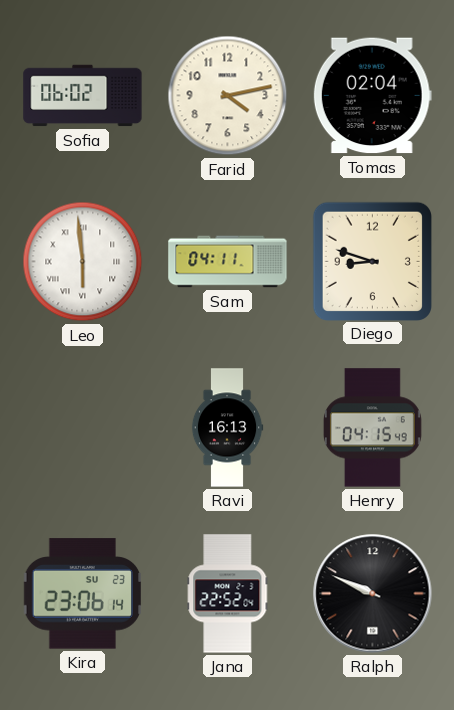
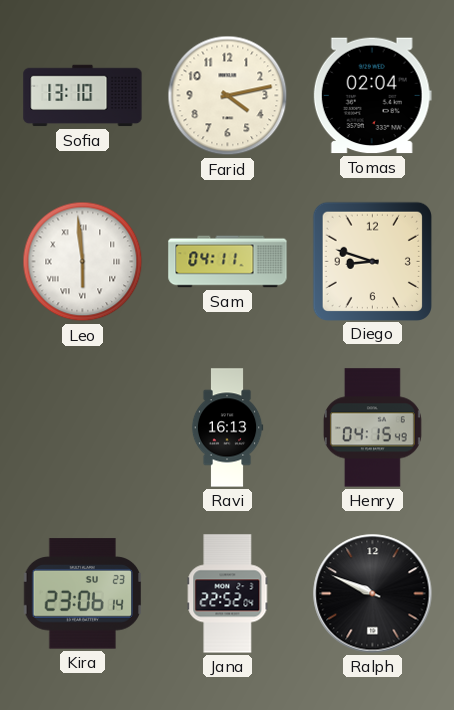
Sofia: 06:02 -> 13:10 (83, 96)
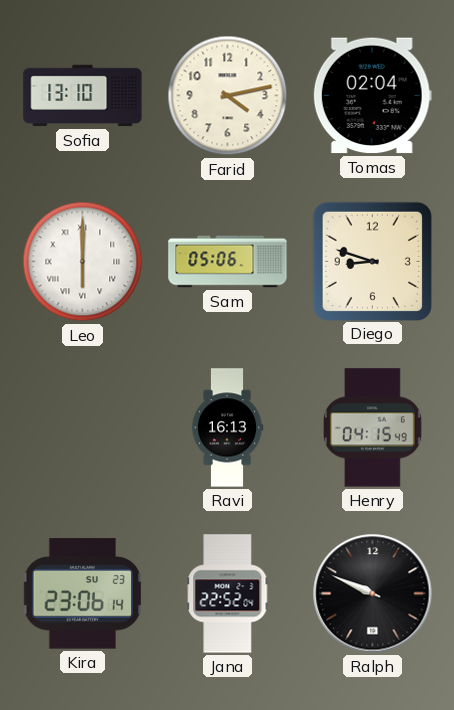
Leo: 5:59 -> 6:00 (83, 262)
Sam: 04:11 -> 05:06 (228, 262)
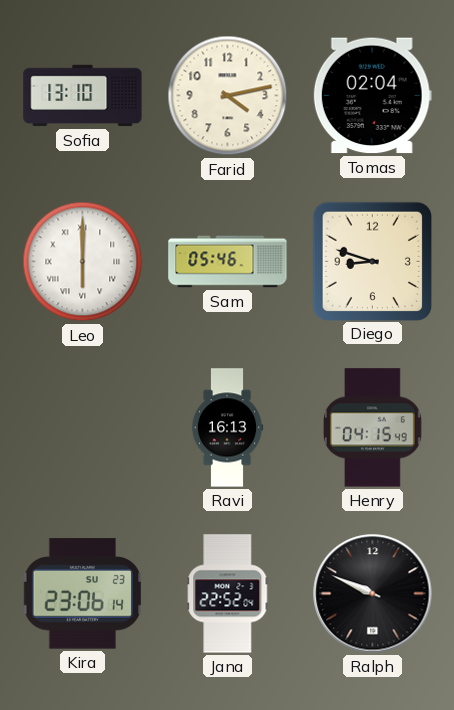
Sam: 05:06 -> 05:46 (228, 262)
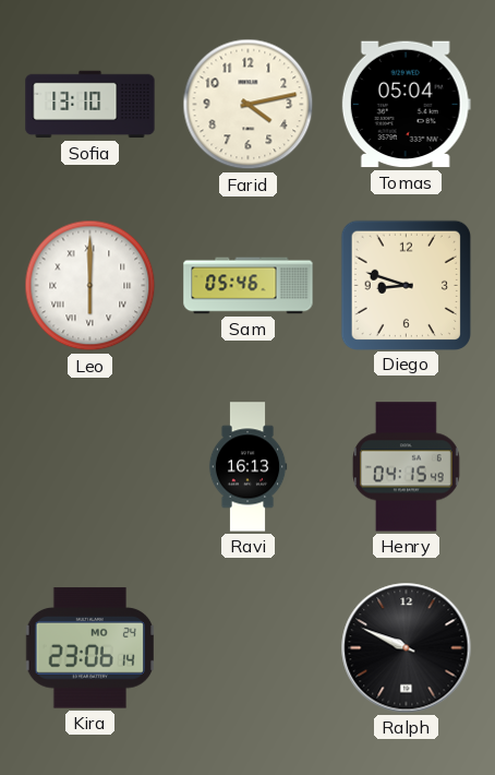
Tomas: 02:04 -> 05:04 (406, 105)
Kira date: SU 23 -> MO 24 (89, 648)
Jana: 22:52 -> none (228, 594)
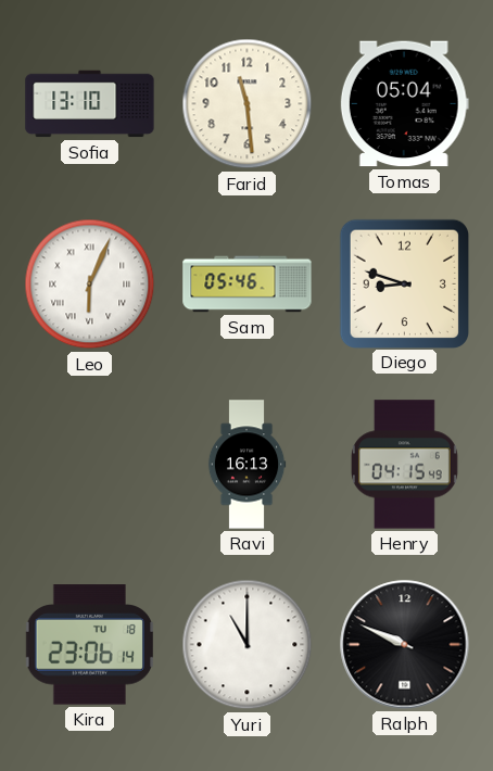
Farid: 4:13 -> 11:29 (248, 104)
Leo: 6:00 -> 6:04 (90, 285)
Kira date: MO 24 -> TU 18 (89, 645)
Yuri: none -> 11:00 (248, 645)
